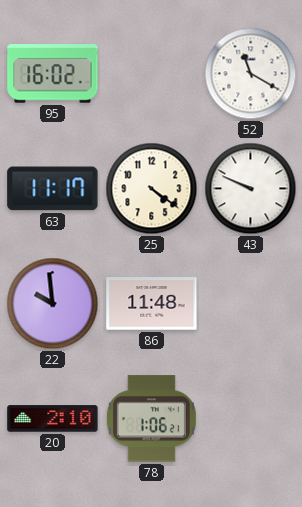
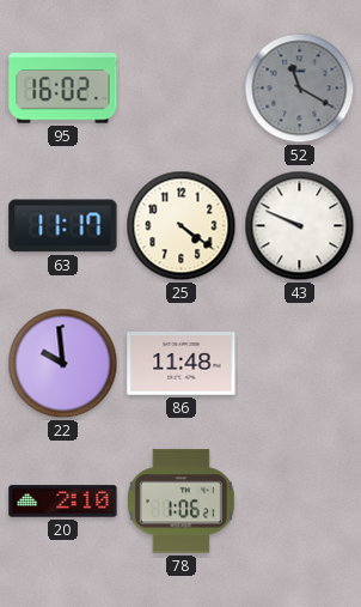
52 dial: white -> grey (300, 89)
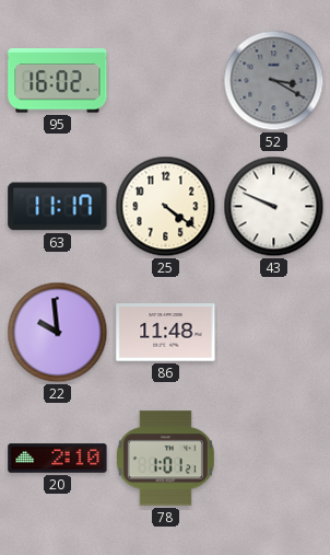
52: 11:20 -> 3:20 (274, 81)
78: 1:06 -> 1:01 (165, 459)
